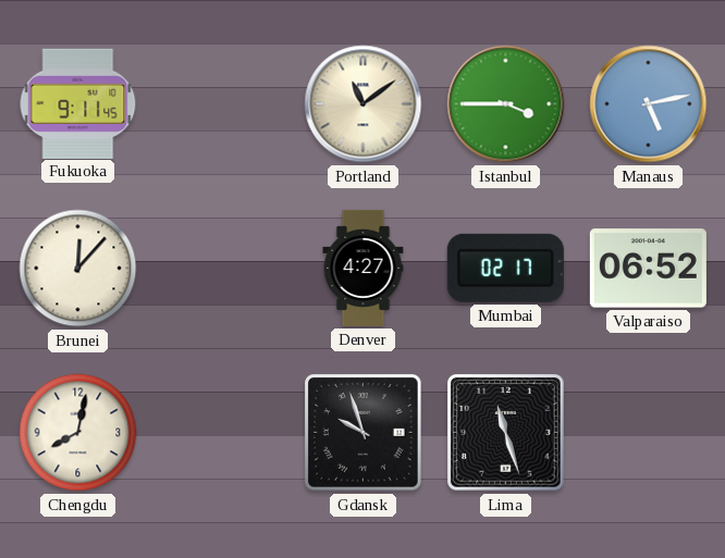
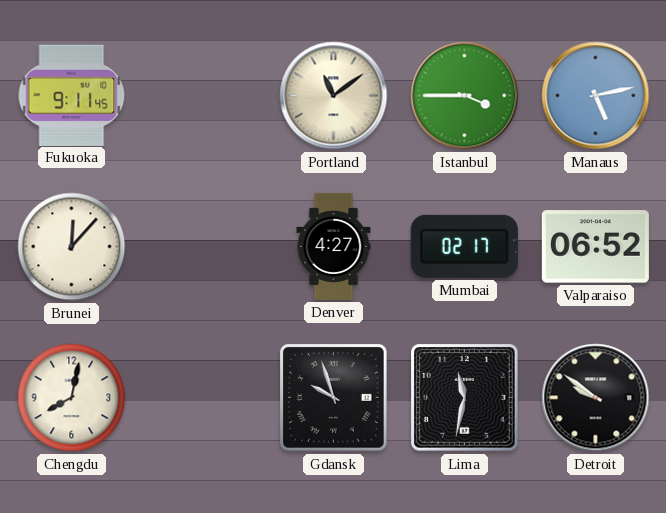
Lima: 11:27 -> 11:32 (465, 398)
Detroit: none -> 9:51 (596, 398)
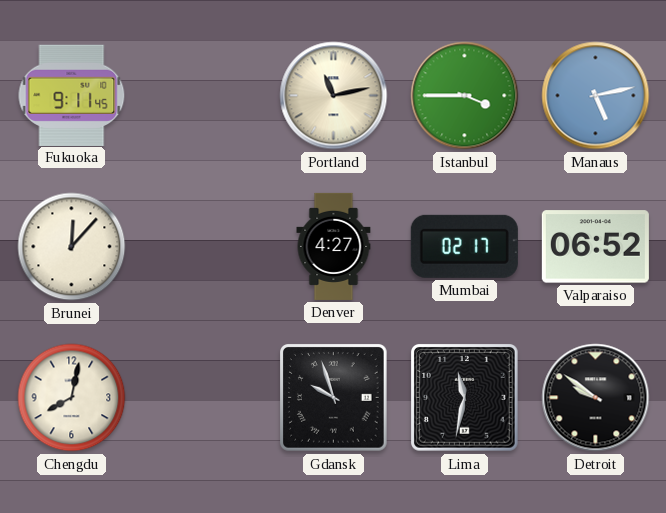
Portland: 11:09 -> 11:13 (334, 96)
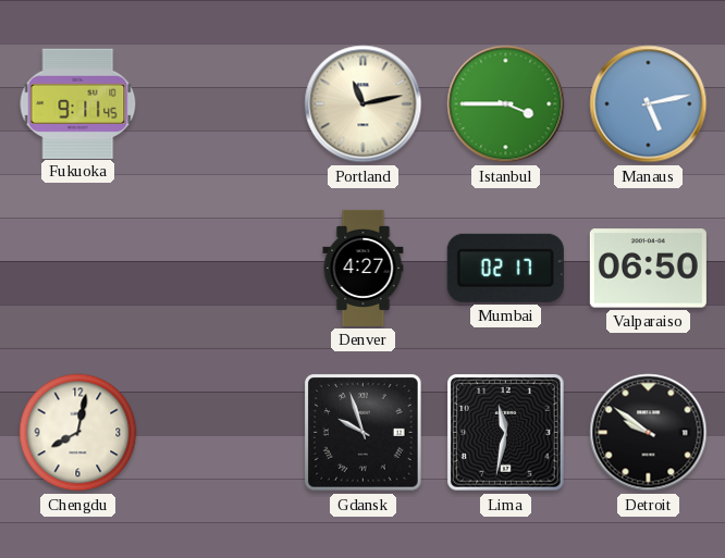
Brunei: 12:07 -> none (72, 247)
Valparaiso: 06:52 -> 06:50 (648, 269)
